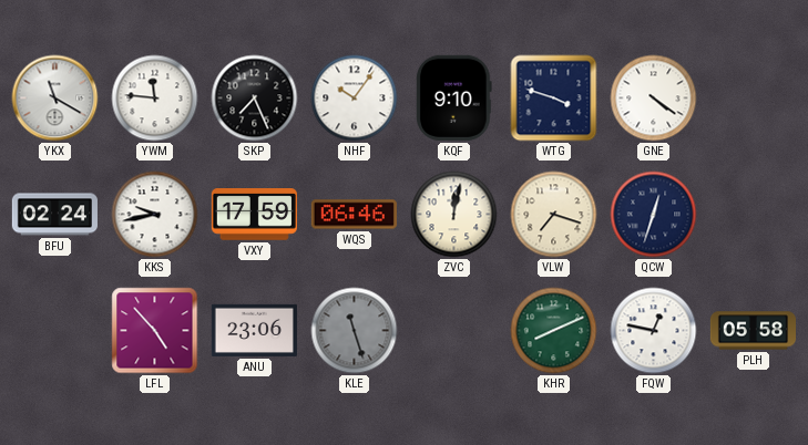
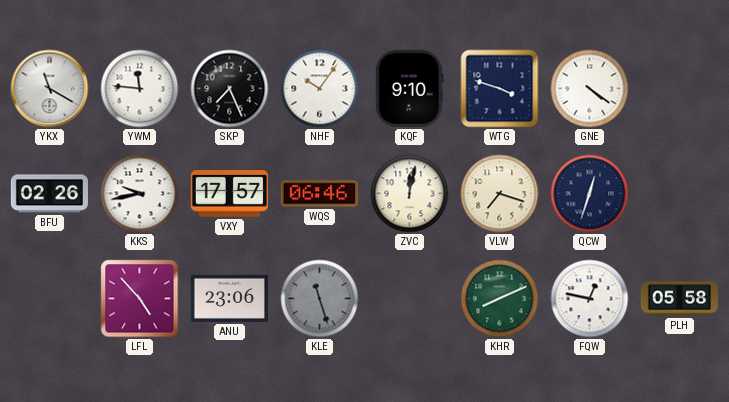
BFU: 02:24 -> 02:26 (49, 194)
VXY: 17:59 -> 17:57 (229, 194)
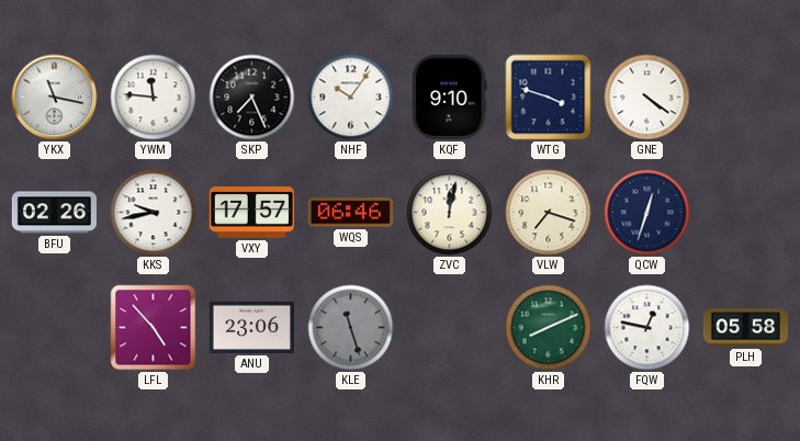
YKX: 11:20 -> 11:17 (55, 98)
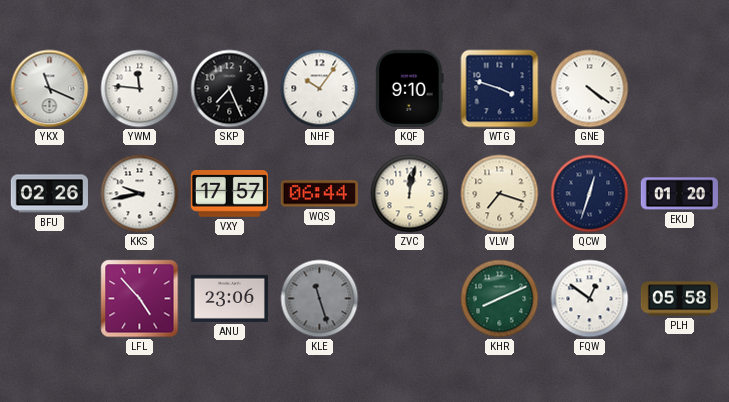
YKX: 11:17 -> 11:19 (50, 89)
WQS: 06:46 -> 06:44 (319, 194)
EKU: none -> 01:20 (679, 194)
FQW: 12:47 -> 12:51 (590, 299)
